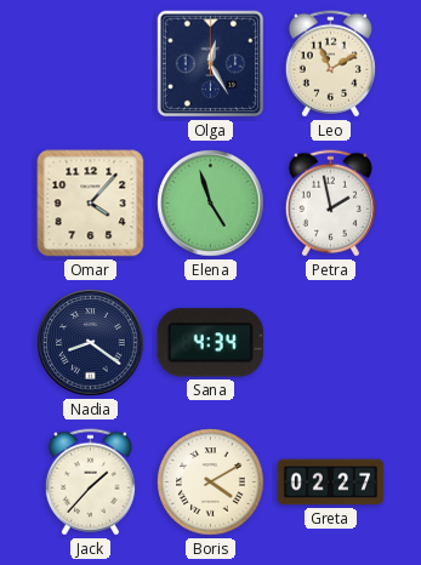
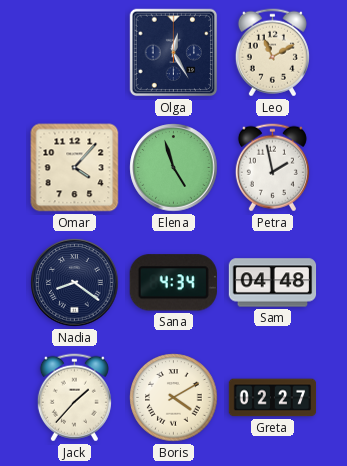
Sam: none -> 04:48 (273, 283)
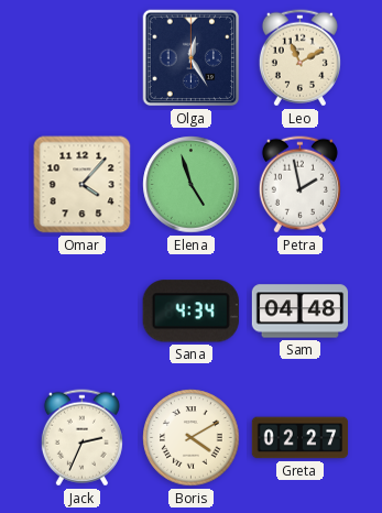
Nadia: 8:21 -> none (75, 283)
Jack: 1:37 -> 2:34 (81, 438)
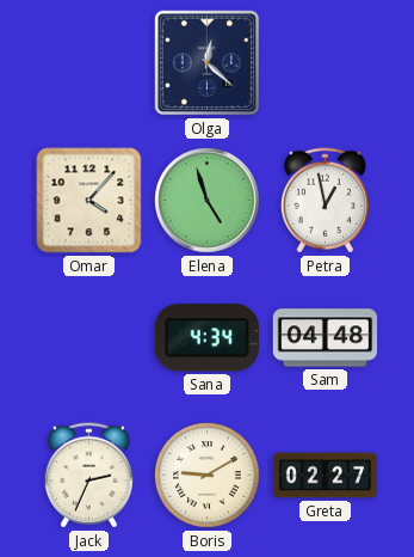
Olga: 12:25 -> 12:22 (208, 63)
Leo: 11:10 -> none (299, 58)
Petra: 1:58 -> 12:58 (325, 201)
Boris: 4:10 -> 9:10 (208, 476)
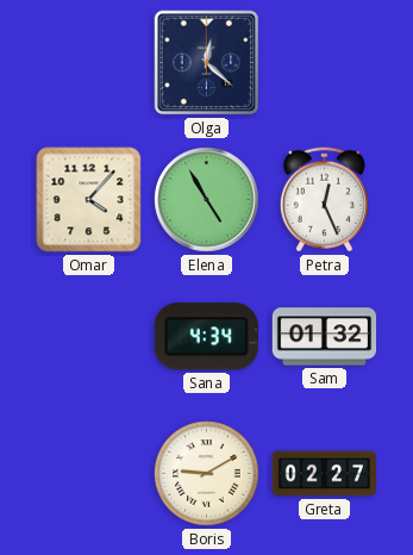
Elena: 4:57 -> 4:55 (207, 200)
Petra: 12:58 -> 12:26 (324, 200)
Sam: 04:48 -> 01:32 (325, 337)
Jack: 2:34 -> none (88, 476)
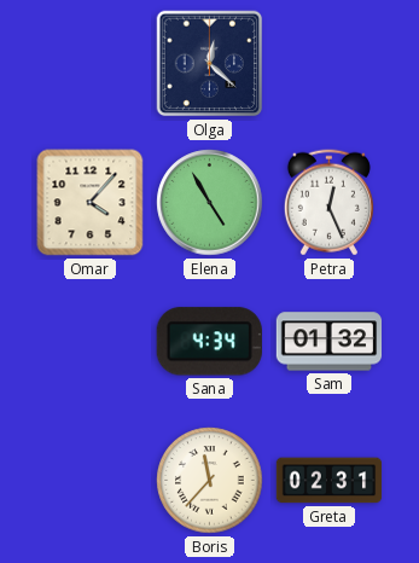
Boris: 9:10 -> 11:37 (210, 481)
Greta: 02:27 -> 02:31 (330, 481)
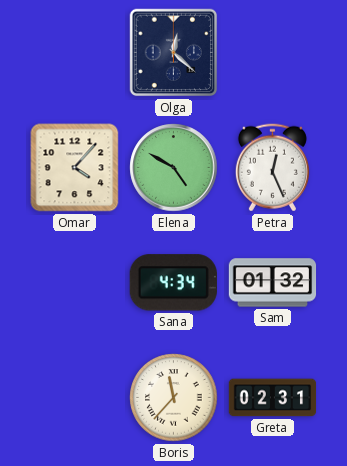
Elena: 4:55 -> 4:50 (174, 168)
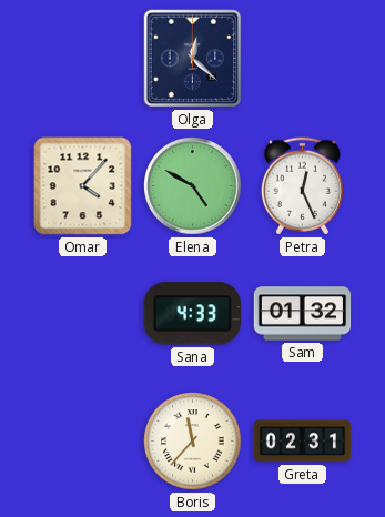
Sana: 4:34 -> 4:33 (192, 314)
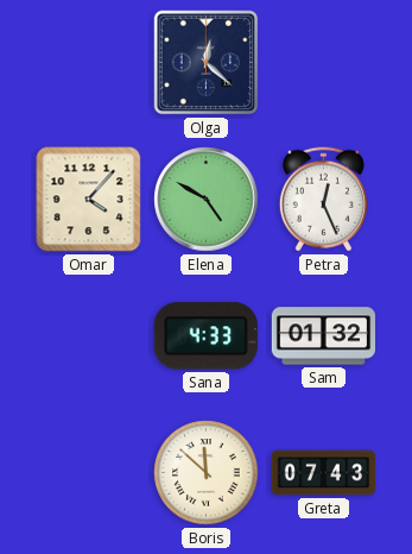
Boris: 11:37 -> 11:52 (207, 473)
Greta: 02:31 -> 07:43 (324, 473)
